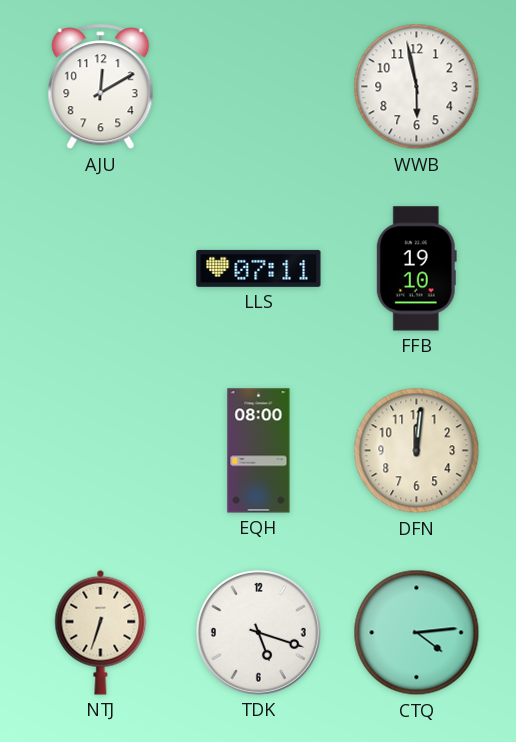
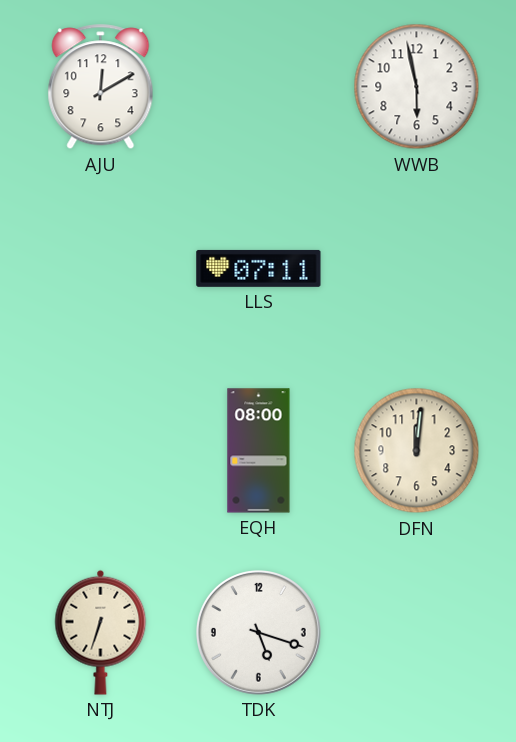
FFB: 19:10 -> none (416, 269)
CTQ: 4:14 -> none (417, 633)
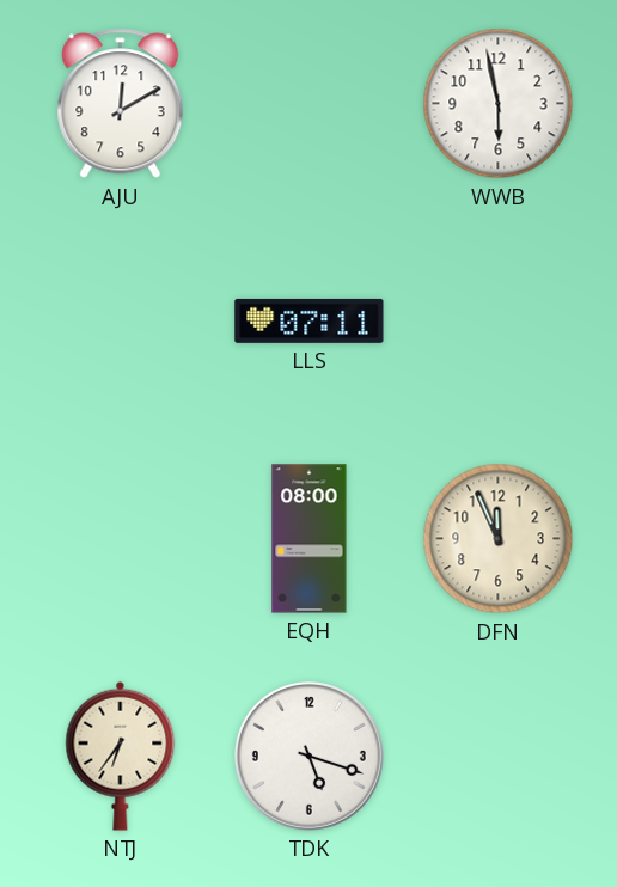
DFN: 12:01 -> 11:56 (499, 539)
NTJ: 6:33 -> 6:36 (121, 756)
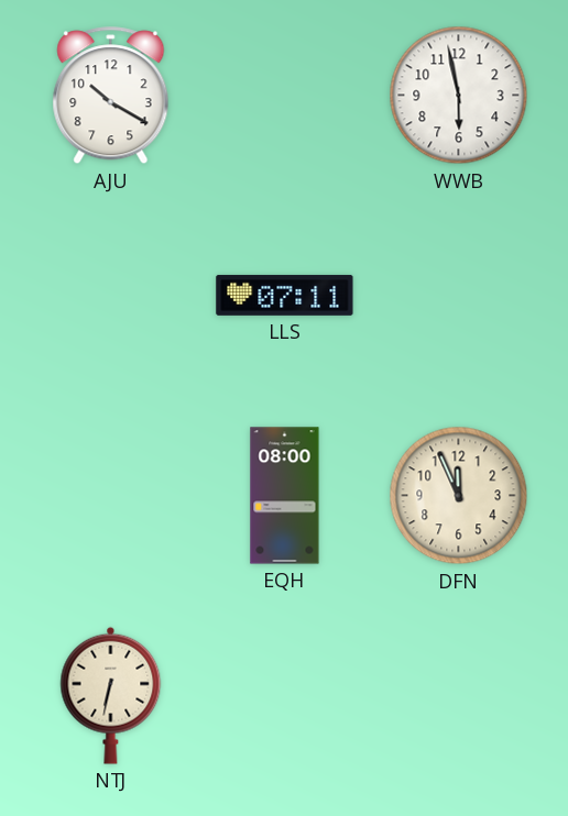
AJU: 12:10 -> 10:20 (111, 96)
NTJ: 6:36 -> 6:32 (111, 695)
TDK: 5:18 -> none (308, 756)
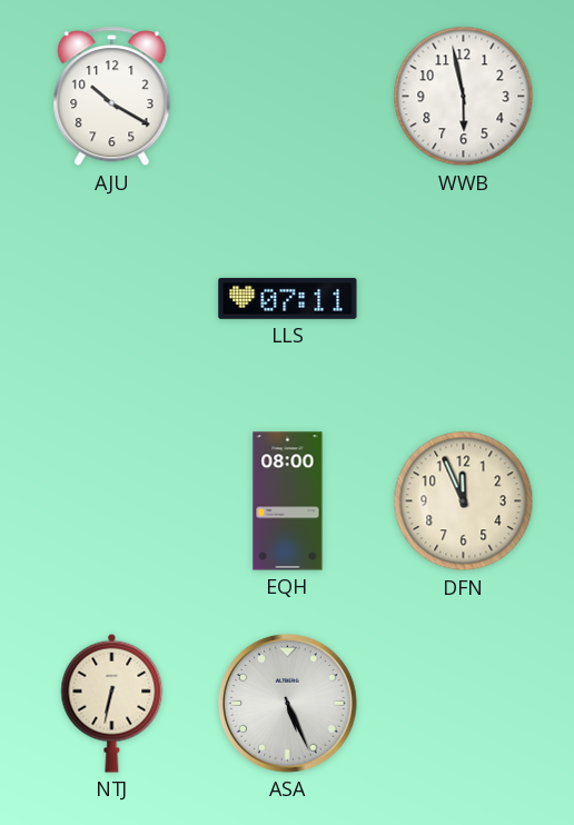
ASA: none -> 5:26 (287, 703)
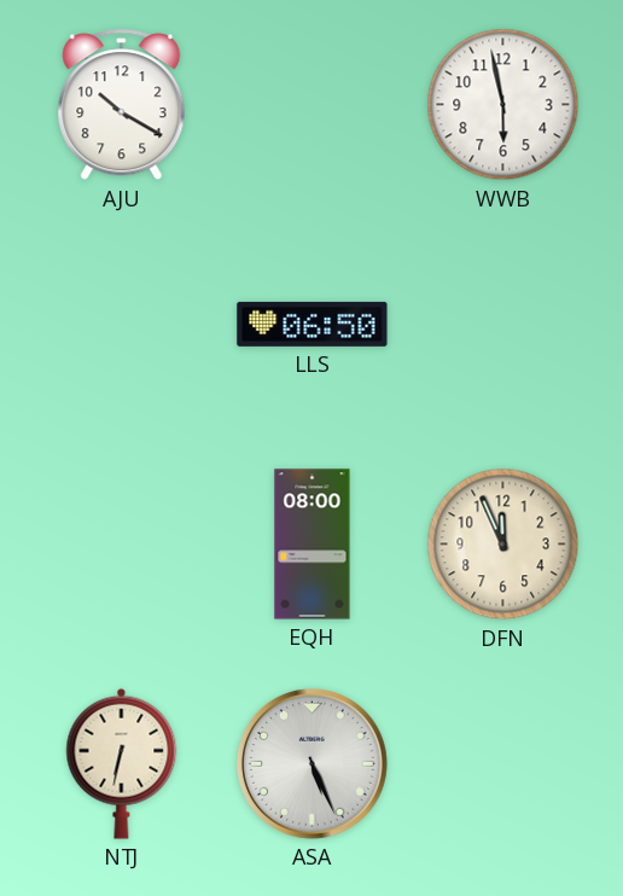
LLS: 07:11 -> 06:50 (313, 324)
